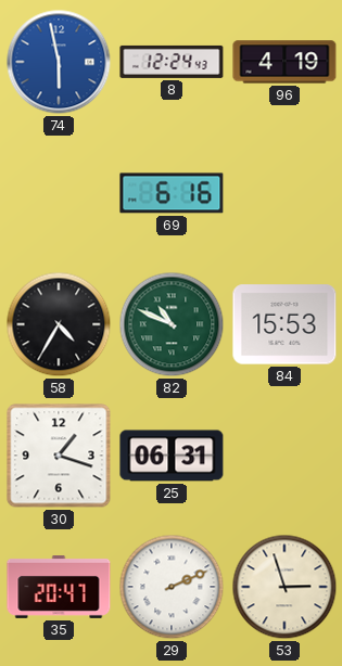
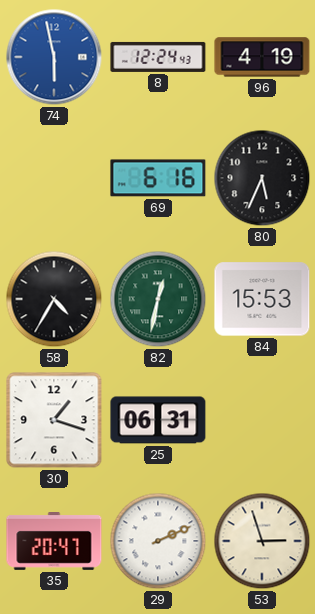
80: none -> 5:34 (262, 178)
82: 10:49 -> 12:32 (158, 299)
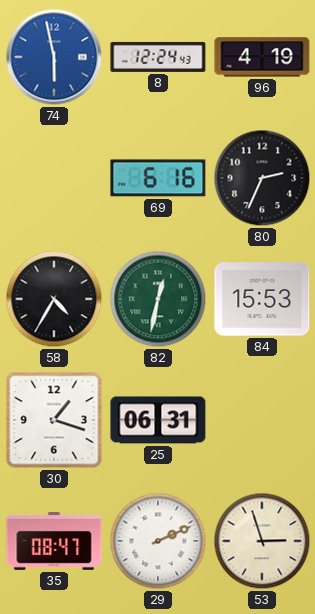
80: 5:34 -> 2:34 (262, 178)
35: 20:47 -> 08:47 (54, 542)
